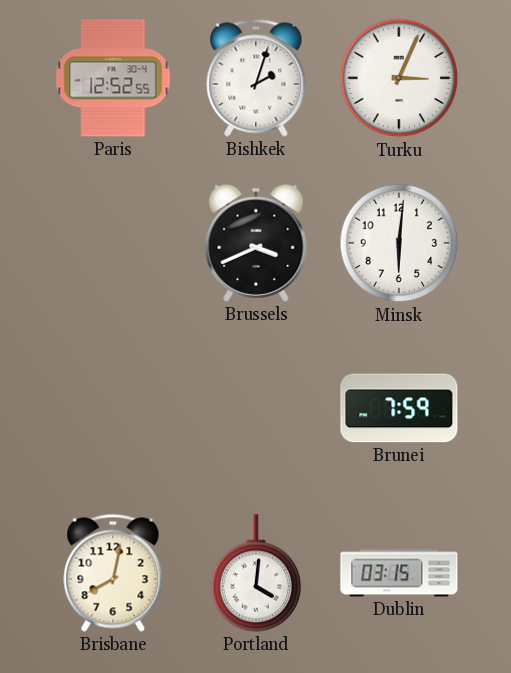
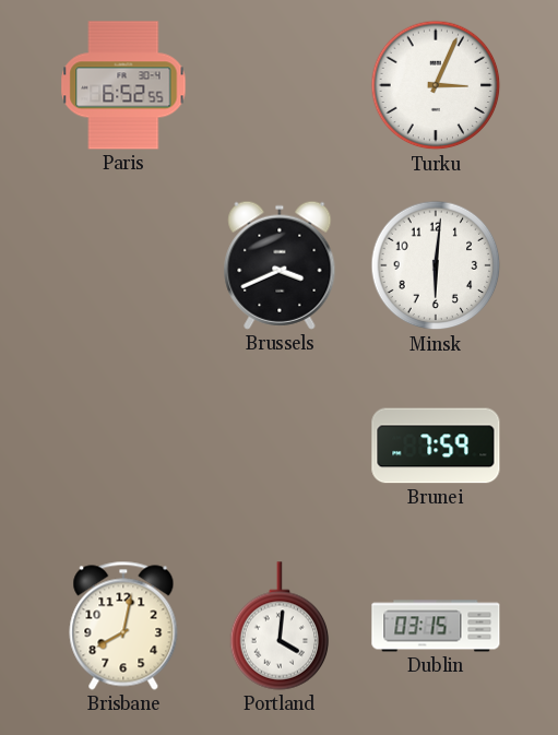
Paris: 12:52 -> 6:52 (123, 85)
Bishkek: 2:03 -> none (256, 78)
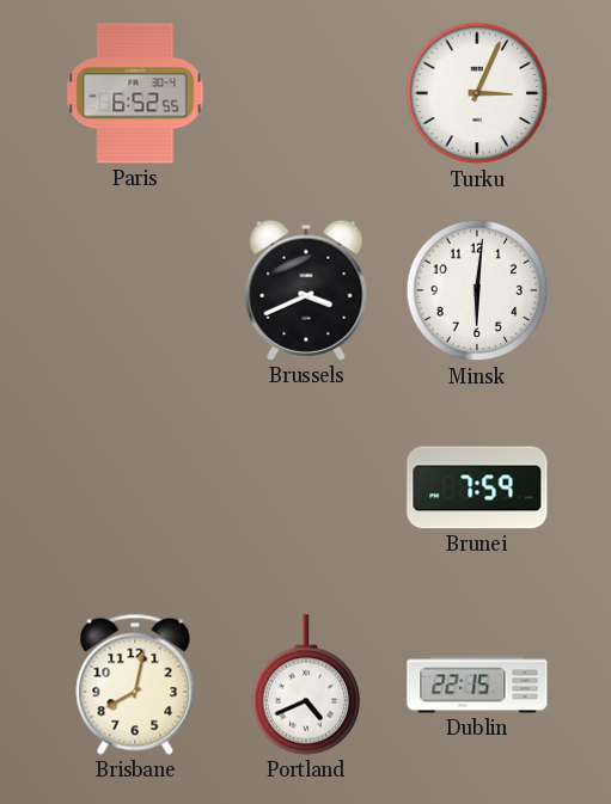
Portland: 4:01 -> 4:41 (306, 685)
Dublin: 03:15 -> 22:15 (477, 685)
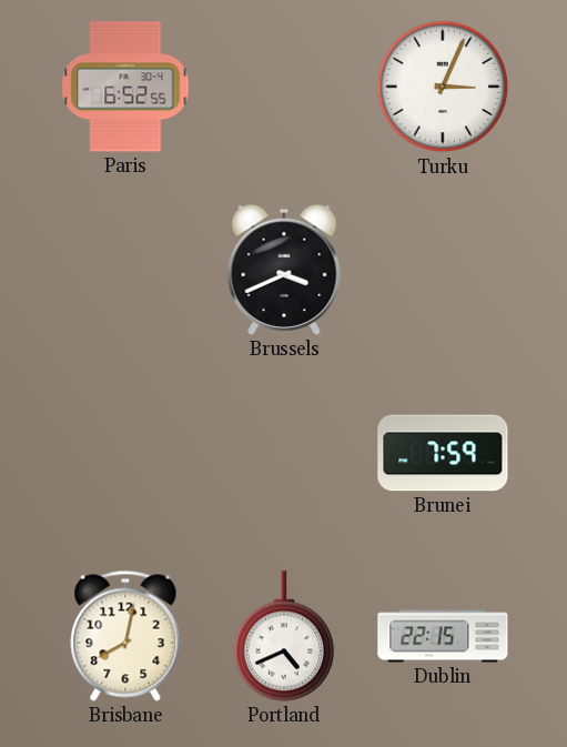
Minsk: 6:01 -> none (477, 290)
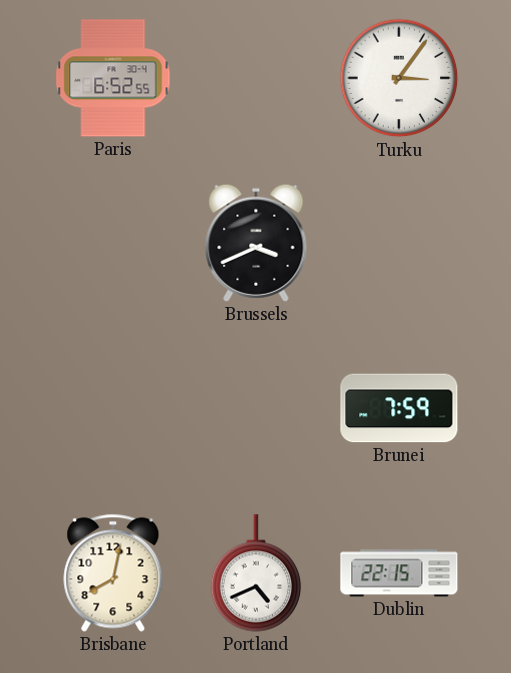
Turku: 3:04 -> 3:06 (399, 78)
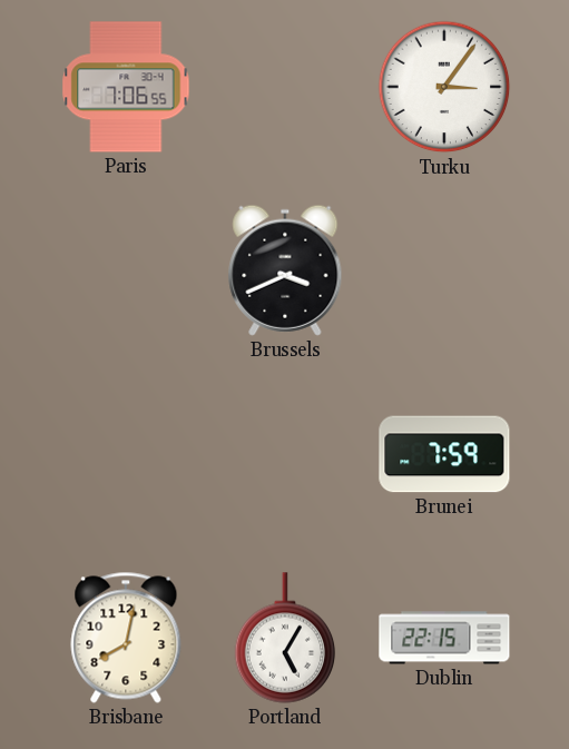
Paris: 6:52 -> 7:06 (126, 87)
Portland: 4:41 -> 5:05 (285, 638)
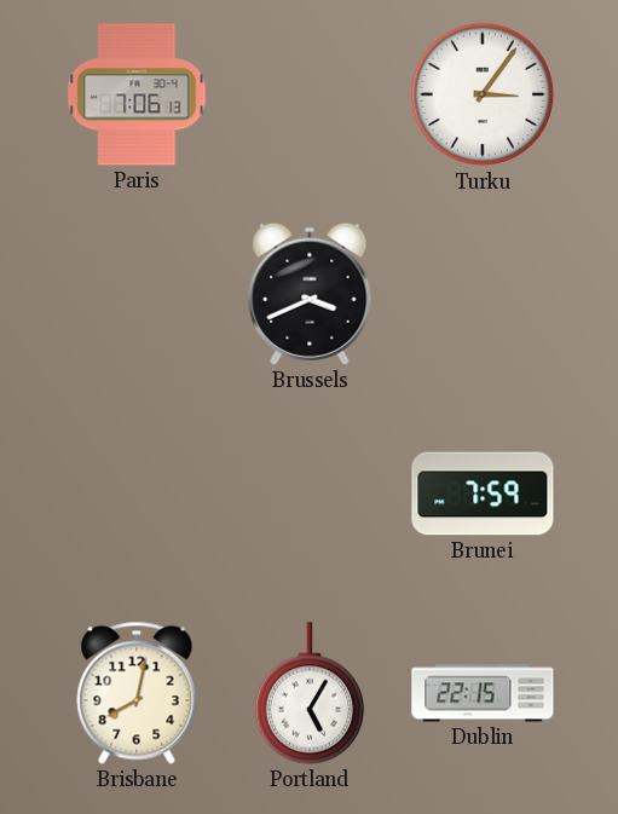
Paris: 7:06:55 -> 7:06:13 (137, 94)
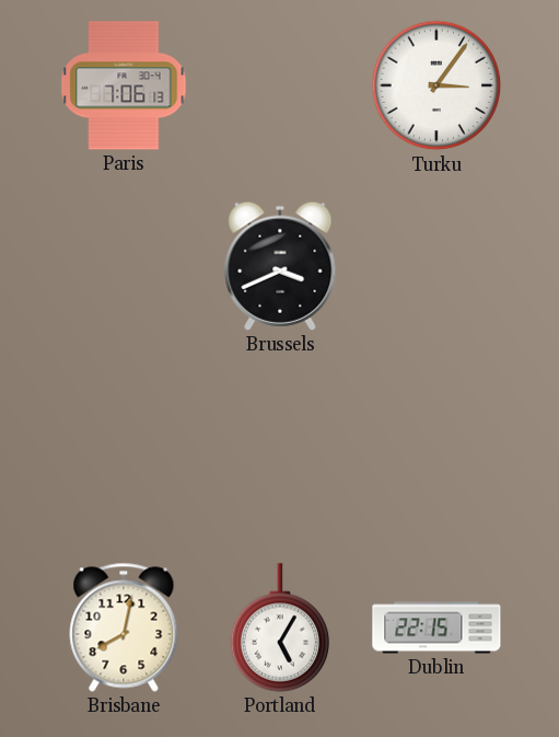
Brunei: 7:59 -> none (483, 493)
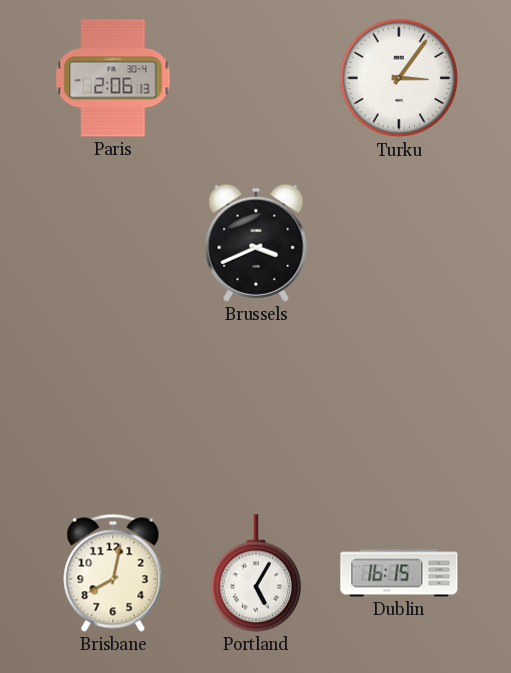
Paris: 7:06 -> 2:06 (113, 78)
Dublin: 22:15 -> 16:15 (399, 573)
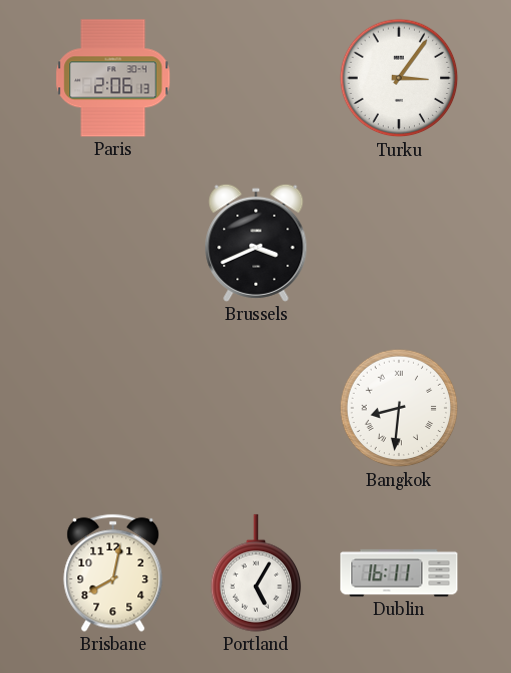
Bangkok: none -> 8:31 (399, 408)
Dublin: 16:15 -> 16:11 (399, 573)
